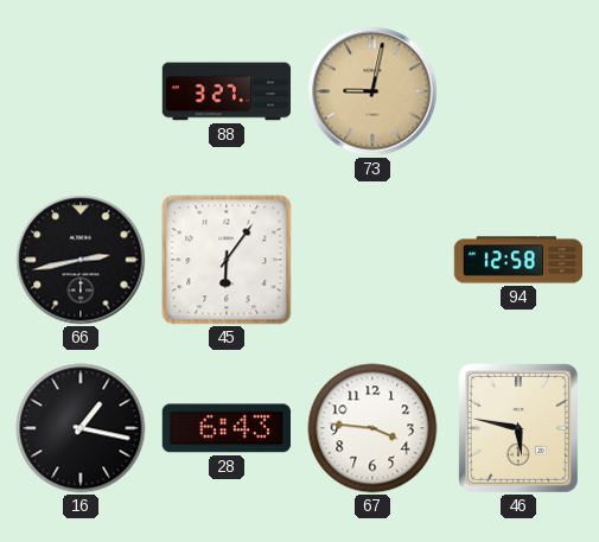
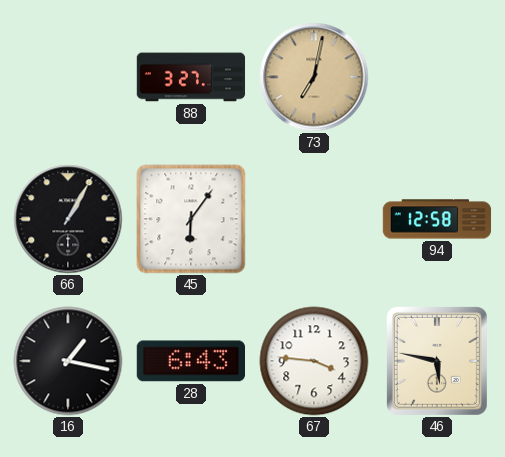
73: 9:02 -> 7:02 (314, 77)
66: 2:43 -> 1:05 (68, 219)
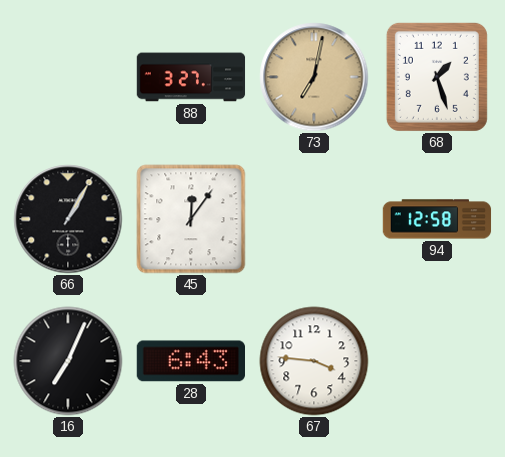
68: none -> 1:27 (437, 77)
45: 6:06 -> 12:06 (191, 219)
16: 1:17 -> 7:04 (68, 361)
46: 5:47 -> none (437, 361)
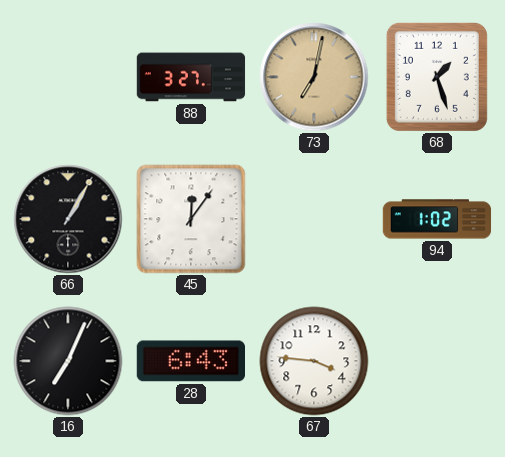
94: 12:58 -> 1:02 (437, 219)
